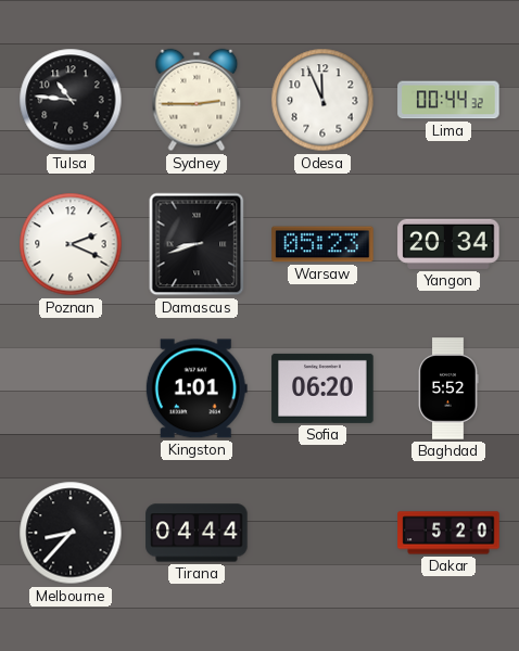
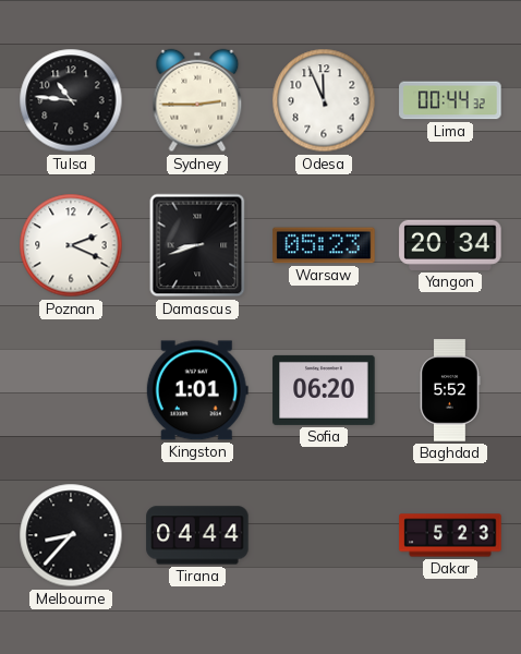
Dakar: 5:20 -> 5:23 (450, 535)
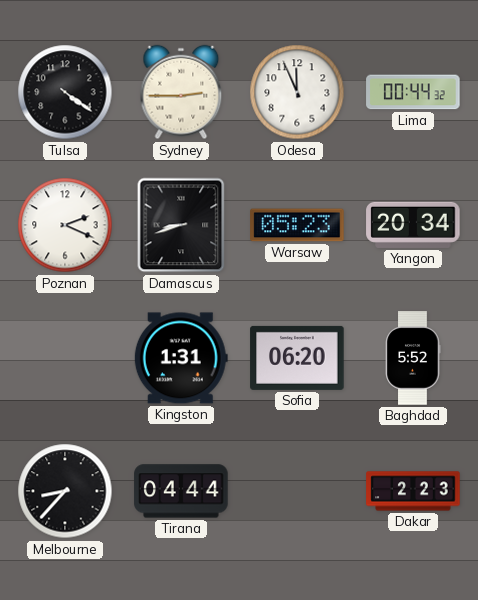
Tulsa: 10:46 -> 4:21 (65, 92)
Kingston: 1:01 -> 1:31 (181, 358)
Dakar: 5:23 -> 2:23 (413, 491)
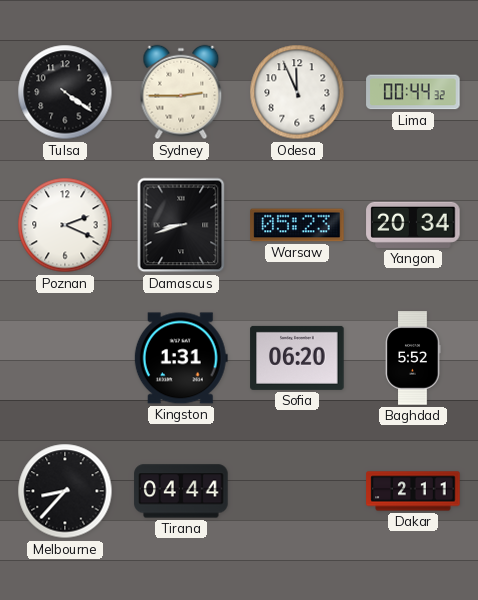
Dakar: 2:23 -> 2:11 (413, 491)
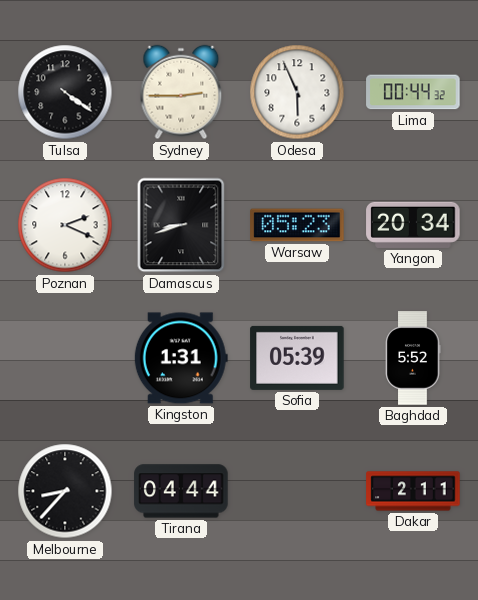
Odesa: 11:56 -> 5:56 (297, 92)
Sofia: 06:20 -> 05:39 (297, 358)
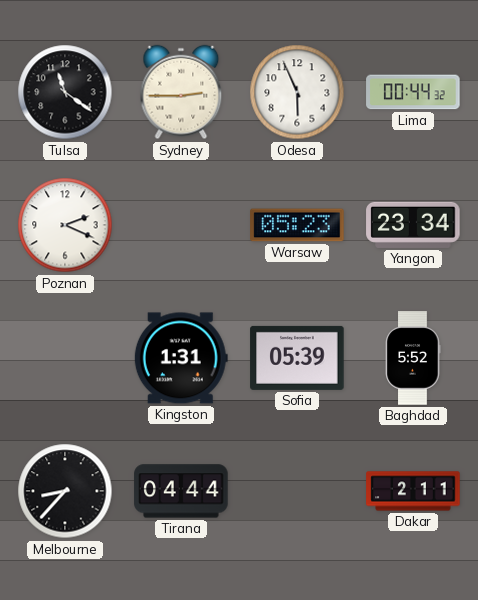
Tulsa: 4:21 -> 11:21 (65, 92)
Damascus: 8:42 -> none (181, 225)
Yangon: 20:34 -> 23:34 (413, 225)
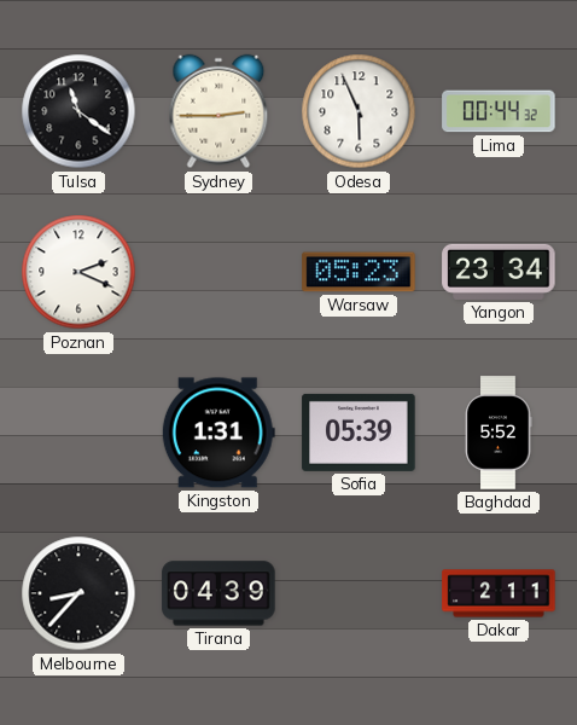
Tirana: 04:44 -> 04:39 (218, 593)
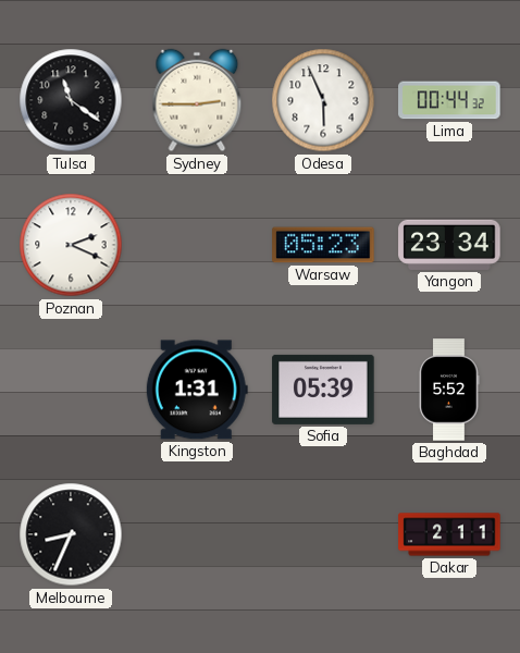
Melbourne: 8:37 -> 8:34 (71, 534)
Tirana: 04:39 -> none (218, 593)
